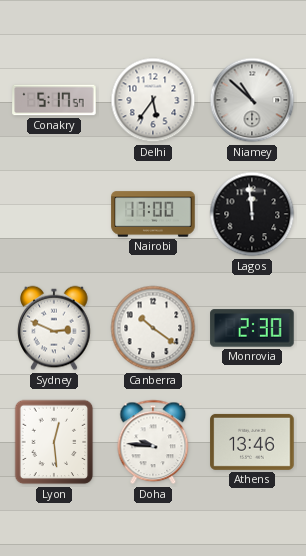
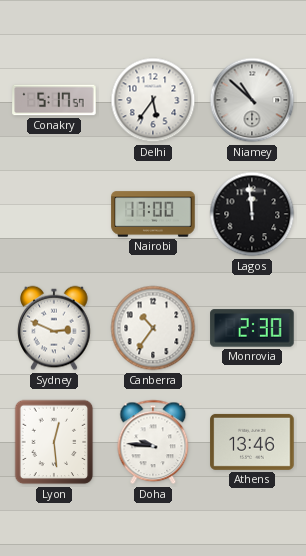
Canberra: 10:21 -> 10:36 (153, 328)
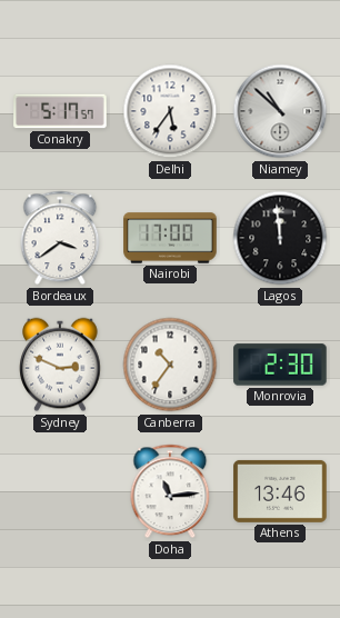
Bordeaux: none -> 3:39 (60, 238)
Lyon: 12:29 -> none (54, 442)
Doha: 9:46 -> 11:14 (170, 491)
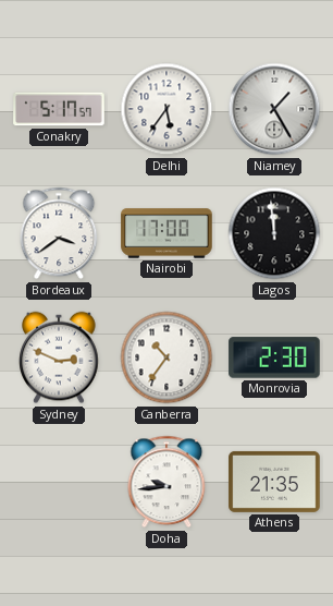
Niamey: 10:52 -> 1:25 (274, 109)
Doha: 11:14 -> 9:44 (166, 482)
Athens: 13:46 -> 21:35 (274, 482)
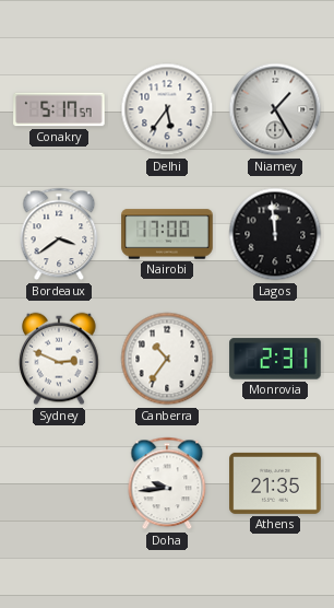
Monrovia: 2:30 -> 2:31 (275, 359)
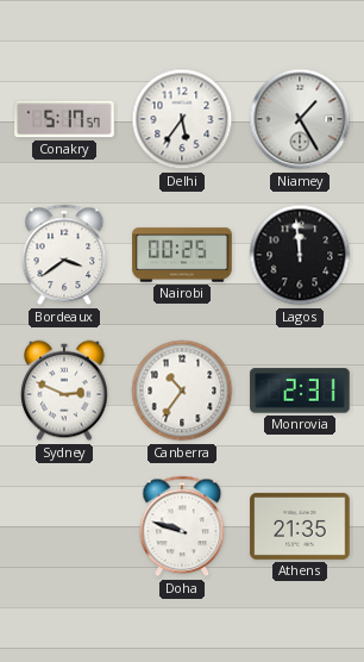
Nairobi: 17:00 -> 00:25 (182, 255)
Doha: 9:44 -> 9:48 (182, 526)
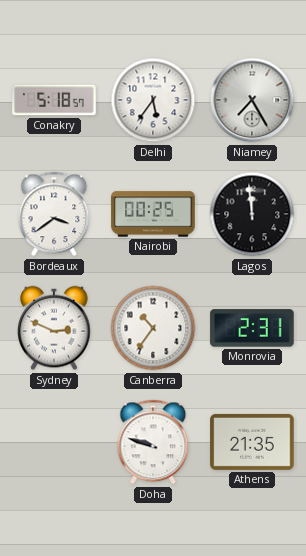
Conakry: 5:17 -> 5:18 (54, 100)
Niamey: 1:25 -> 7:25 (252, 100)
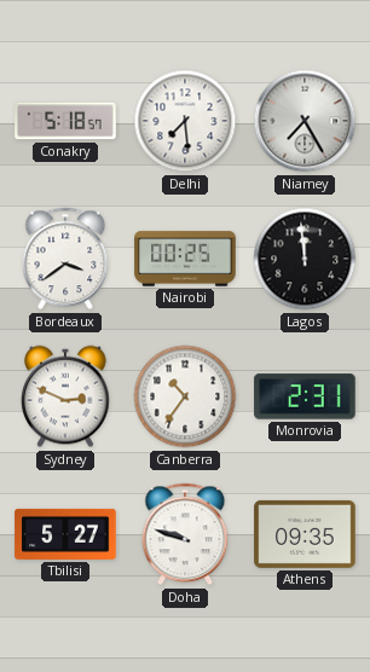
Delhi: 5:36 -> 7:29 (185, 121)
Tbilisi: none -> 5:27 (65, 534)
Athens: 21:35 -> 09:35 (305, 534)
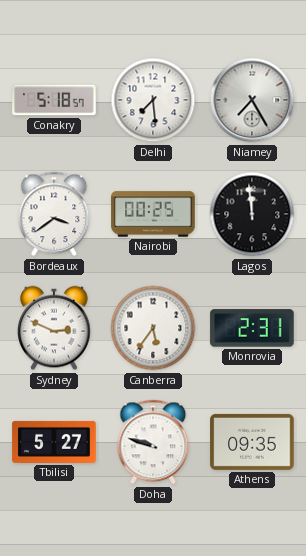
Canberra: 10:36 -> 5:36 (153, 328)
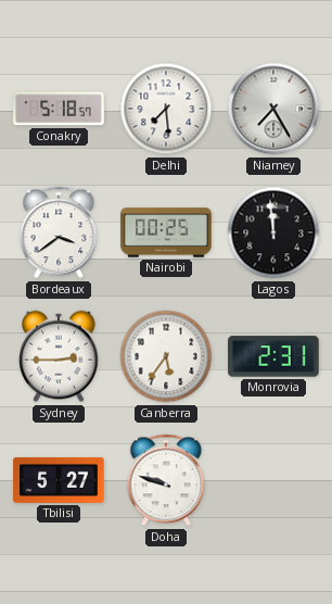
Sydney: 2:49 -> 2:45 (59, 356)
Athens: 09:35 -> none (252, 442)
